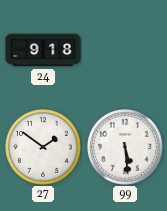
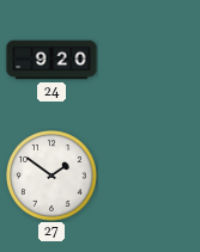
24: 9:18 -> 9:20 (51, 60)
99: 5:29 -> none (126, 148)
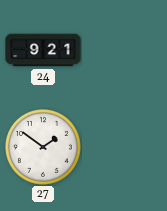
24: 9:20 -> 9:21 (43, 50)
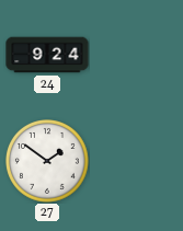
24: 9:21 -> 9:24 (47, 55)
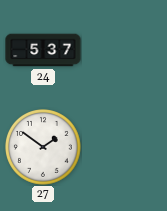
24: 9:24 -> 5:37 (43, 50)
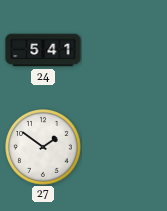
24: 5:37 -> 5:41 (43, 50)
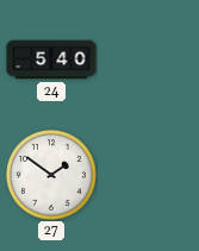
24: 5:41 -> 5:40 (51, 59)
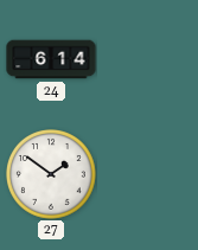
24: 5:40 -> 6:14 (51, 59)
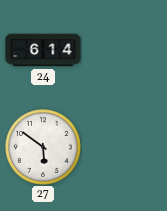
27: 1:51 -> 5:51 (44, 148)
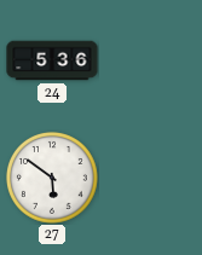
24: 6:14 -> 5:36 (52, 60)
